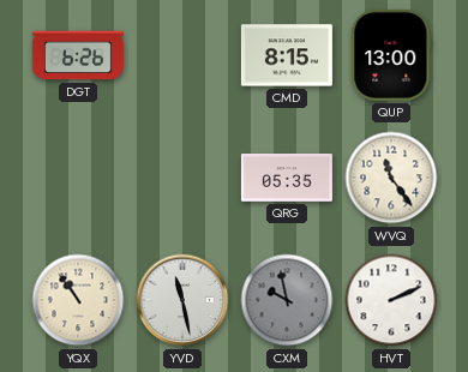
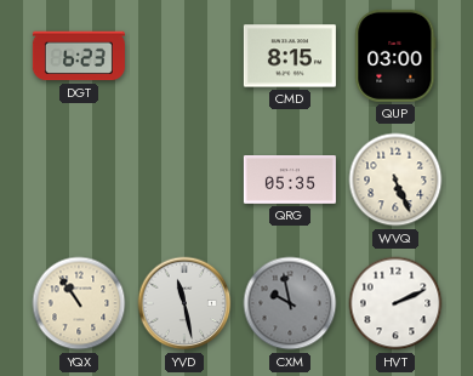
DGT: 6:26 -> 6:23 (79, 56)
QUP: 13:00 -> 03:00 (395, 56)
WVQ: 11:24 -> 5:26 (395, 180)
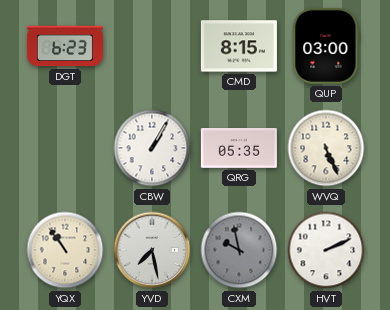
CBW: none -> 1:05 (152, 148)
YVD: 11:28 -> 7:28 (152, 250)
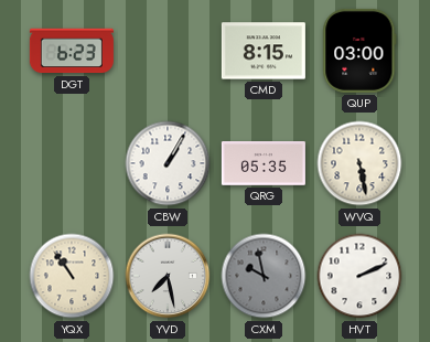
WVQ: 5:26 -> 5:28 (359, 163)
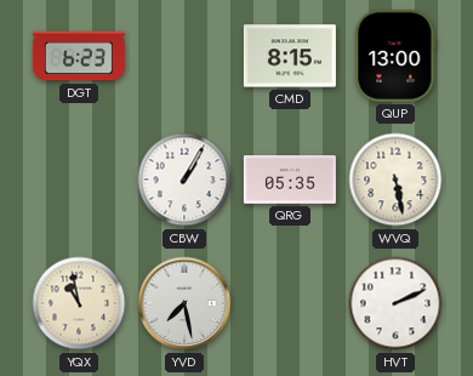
QUP: 03:00 -> 13:00 (395, 56)
YQX: 10:54 -> 10:58 (79, 303)
CXM: 9:58 -> none (264, 276)
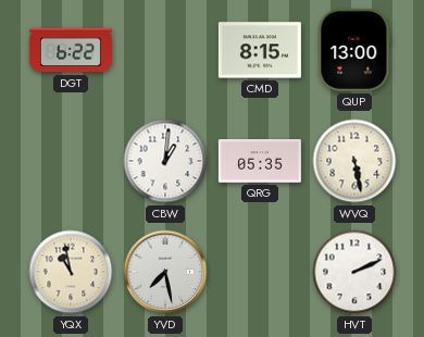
DGT: 6:23 -> 6:22 (71, 50)
CBW: 1:05 -> 1:01 (165, 161)
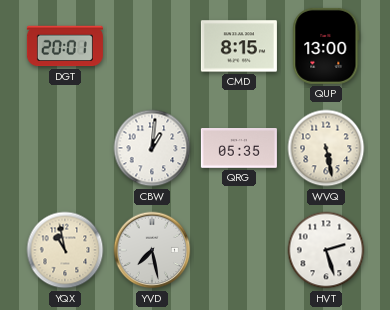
DGT: 6:22 -> 20:01 (65, 46)
HVT: 2:11 -> 2:27 (326, 250)
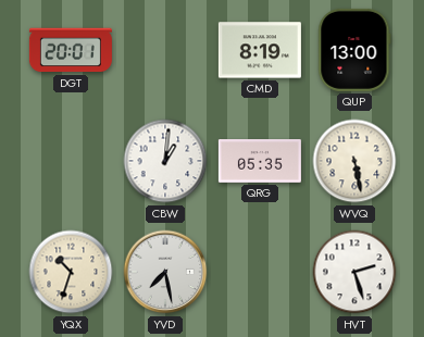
CMD: 8:15 -> 8:19 (260, 50)
YQX: 10:58 -> 10:33 (71, 272)
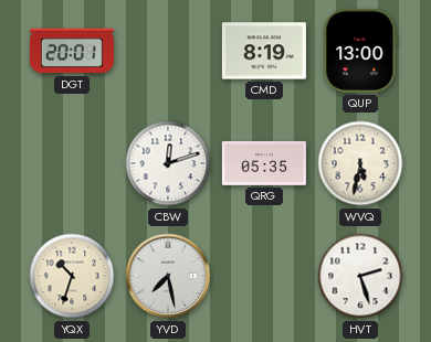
CBW: 1:01 -> 12:12 (168, 163)
WVQ: 5:28 -> 5:32 (360, 163)
